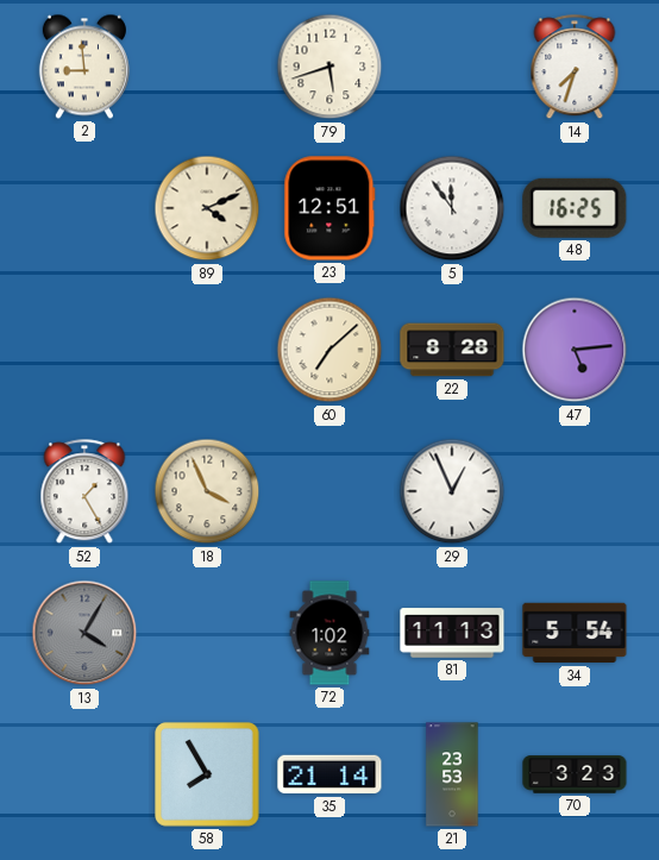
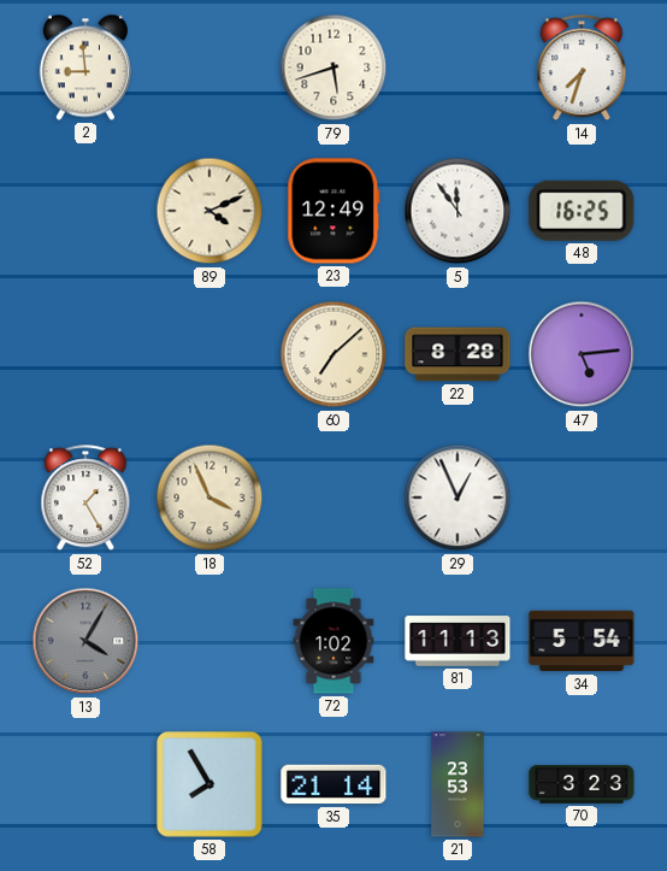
23: 12:51 -> 12:49 (333, 211)
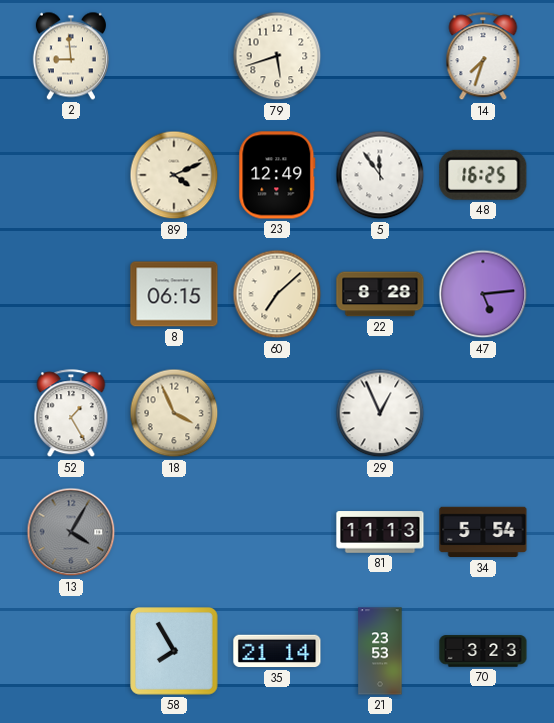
8: none -> 06:15 (174, 294)
72: 1:02 -> none (333, 641)
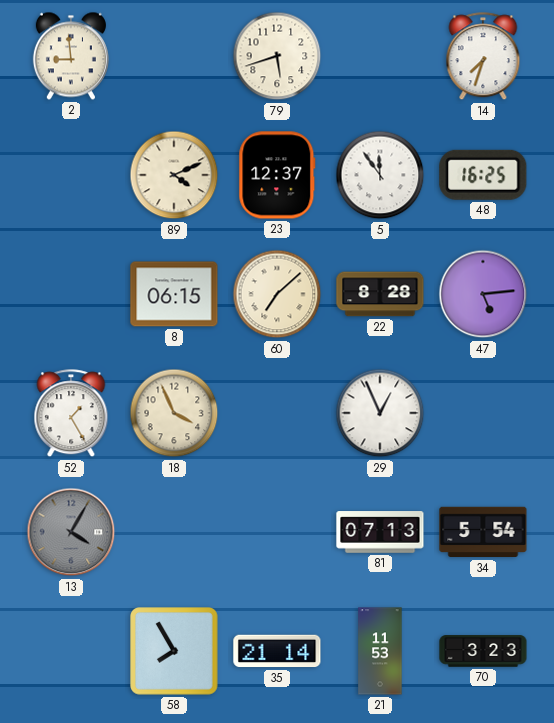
23: 12:49 -> 12:37 (277, 175)
81: 11:13 -> 07:13 (380, 532)
21: 23:53 -> 11:53 (380, 651)
